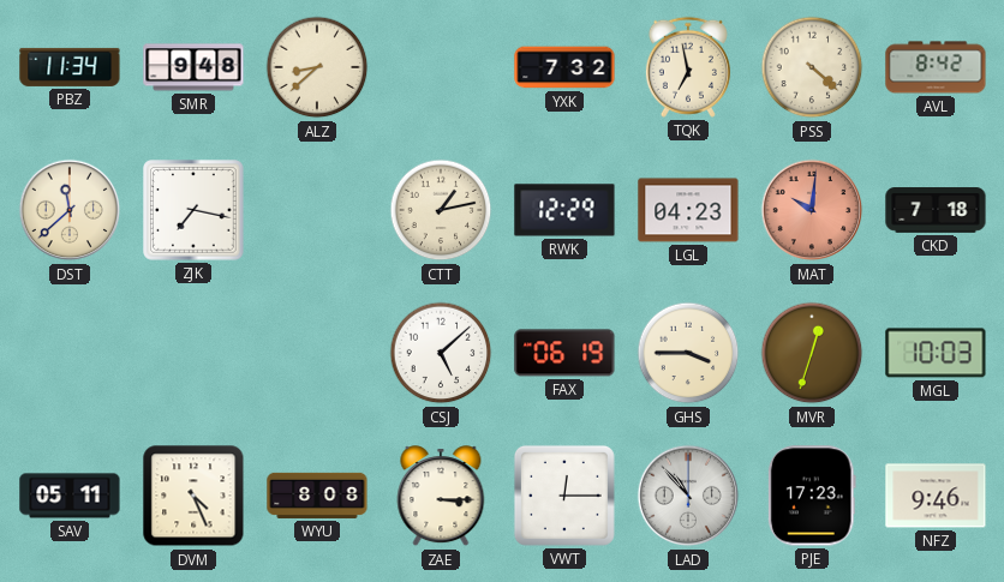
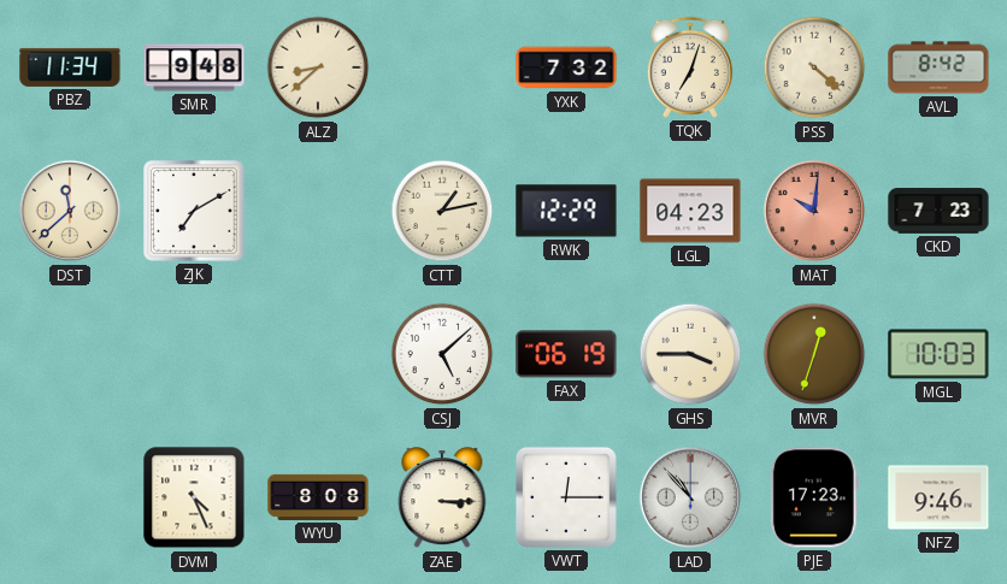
TQK: 6:58 -> 7:03 (690, 67)
ZJK: 7:17 -> 7:10 (194, 211)
CKD: 7:18 -> 7:23 (938, 211)
SAV: 05:11 -> none (70, 496)
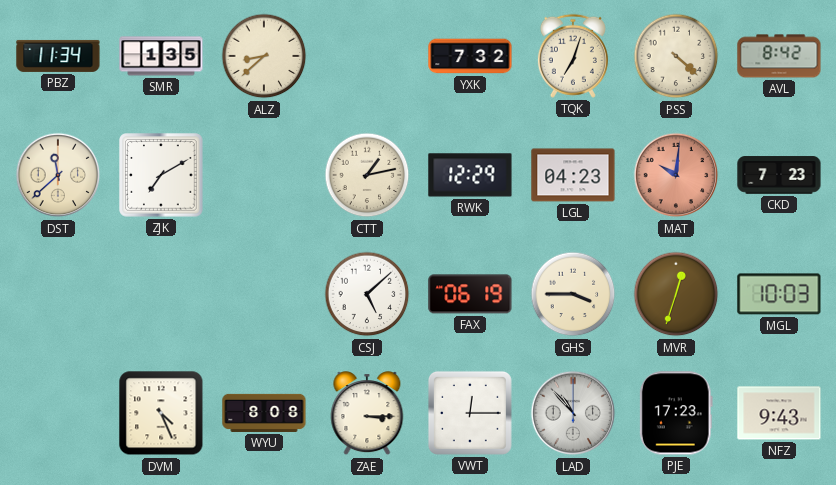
SMR: 9:48 -> 1:35 (161, 56)
NFZ: 9:46 -> 9:43 (779, 413)
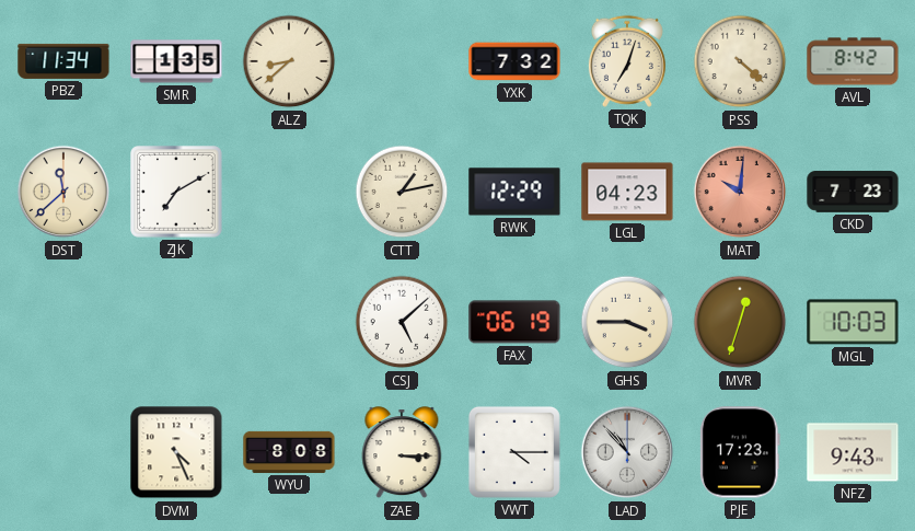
VWT: 12:15 -> 4:15 (514, 452)
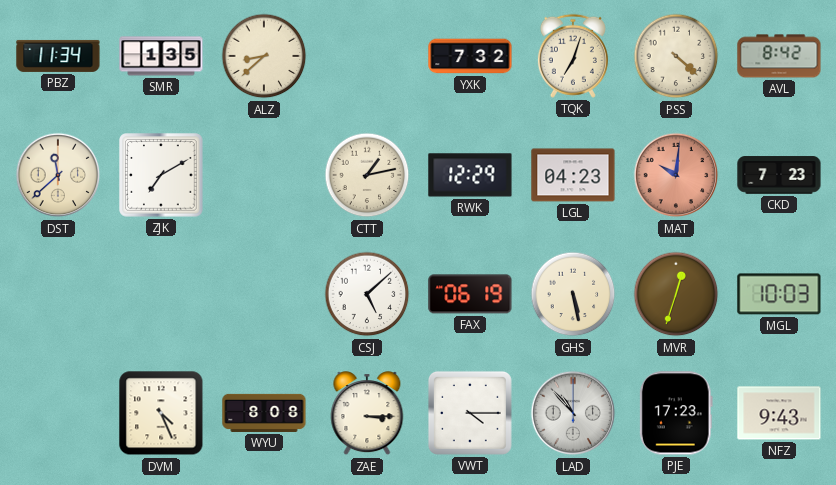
GHS: 3:45 -> 5:28 (573, 294)
